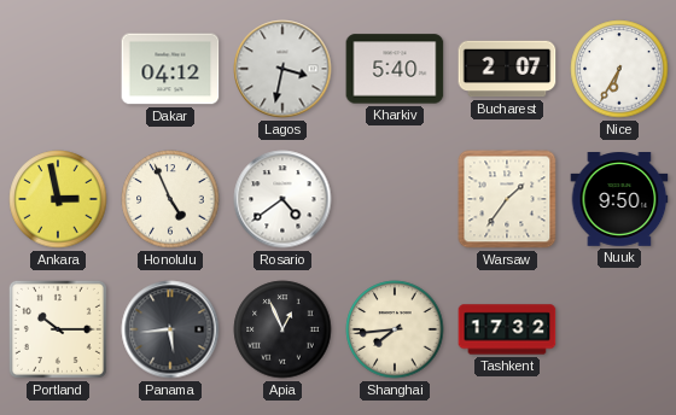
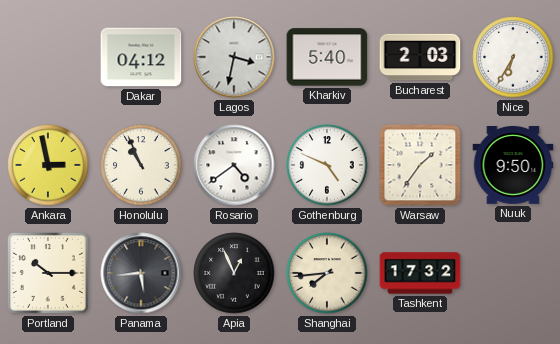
Bucharest: 2:07 -> 2:03 (420, 57)
Honolulu: 4:56 -> 10:56 (141, 165)
Gothenburg: none -> 4:49 (327, 165)
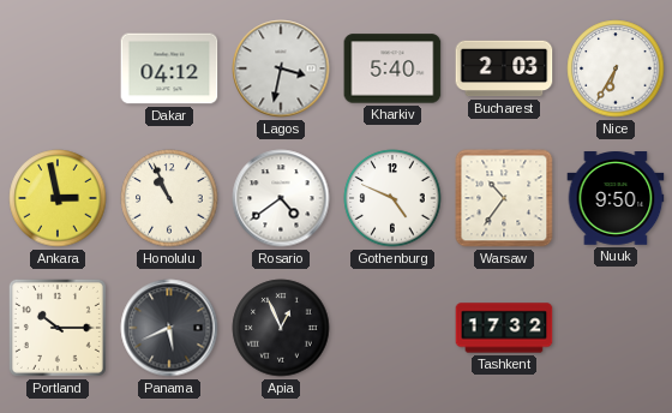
Warsaw: 1:36 -> 10:36 (504, 198)
Panama: 5:44 -> 5:41 (169, 328)
Shanghai: 7:44 -> none (327, 273)
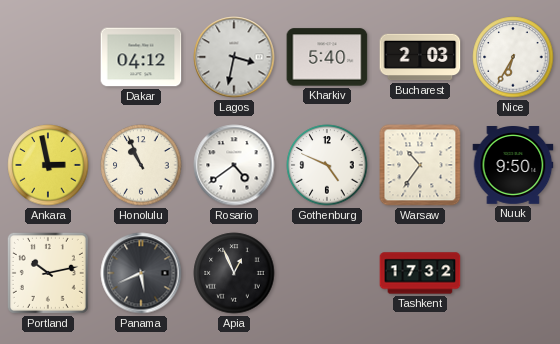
Portland: 10:15 -> 10:13 (48, 273)
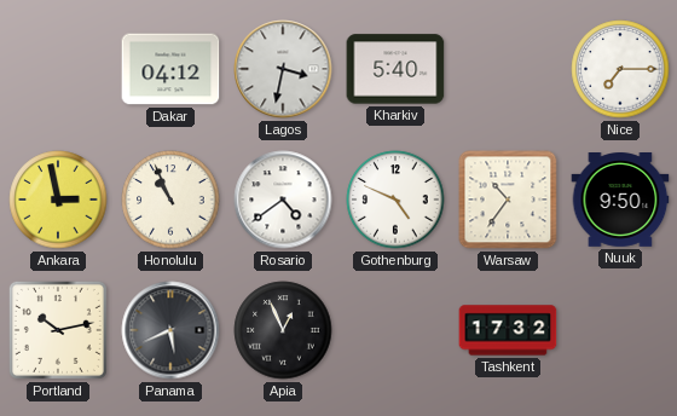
Bucharest: 2:03 -> none (420, 57)
Nice: 6:35 -> 7:15 (620, 69)
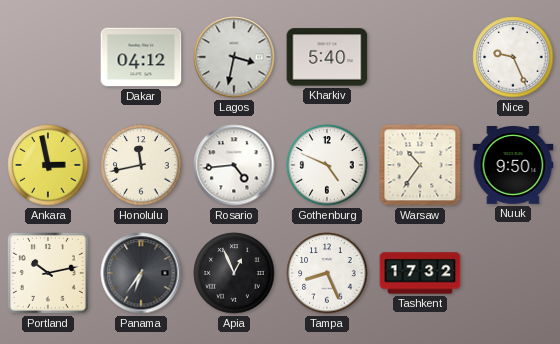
Nice: 7:15 -> 9:26 (513, 57)
Honolulu: 10:56 -> 11:43 (141, 165)
Rosario: 4:39 -> 4:44 (234, 165)
Panama: 5:41 -> 6:36 (141, 273)
Tampa: none -> 8:26 (327, 273)
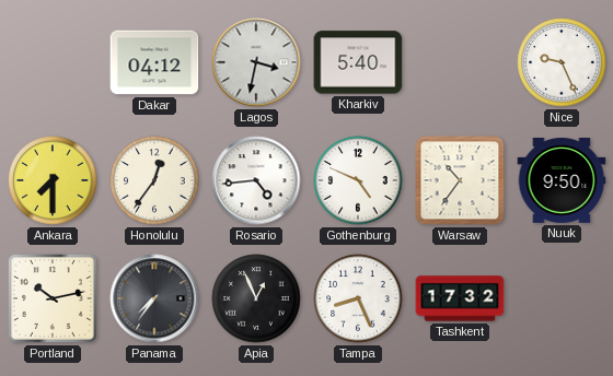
Ankara: 2:58 -> 7:30 (53, 180)
Honolulu: 11:43 -> 12:36 (154, 180)
Panama: 6:36 -> 7:36 (154, 298)
